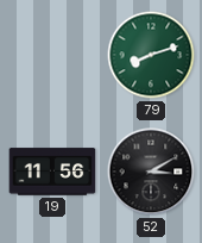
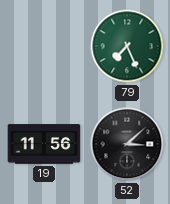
79: 8:12 -> 7:26 (127, 46)
52: 3:10 -> 3:08 (127, 144)
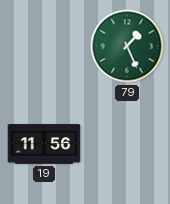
79: 7:26 -> 1:26 (127, 46)
52: 3:08 -> none (127, 144)
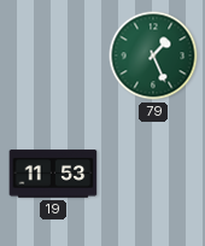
19: 11:56 -> 11:53 (53, 174)
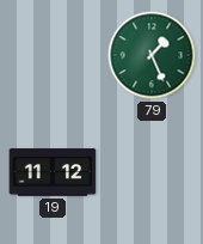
19: 11:53 -> 11:12 (53, 172)
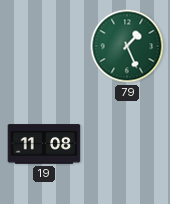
19: 11:12 -> 11:08 (44, 144)
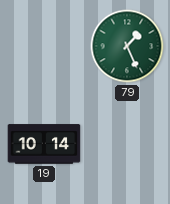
19: 11:08 -> 10:14 (44, 144)
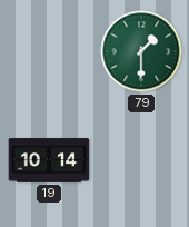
79: 1:26 -> 1:30 (141, 51)
